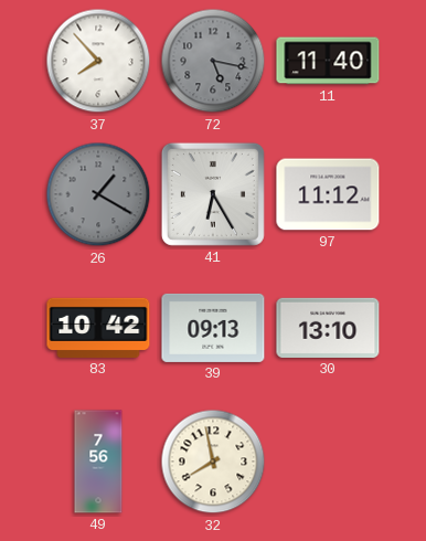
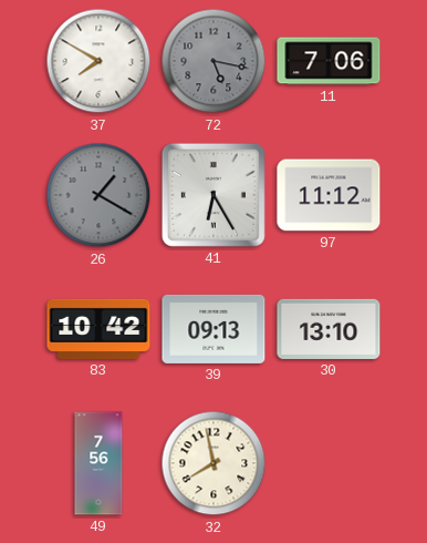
37: 7:53 -> 7:50 (98, 61)
11: 11:40 -> 7:06 (329, 61)
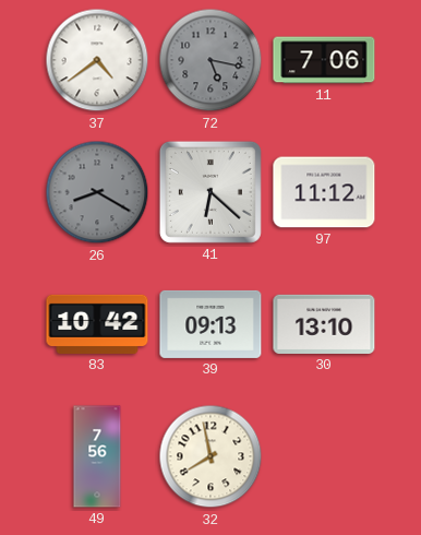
37: 7:50 -> 4:39 (97, 60)
26: 1:20 -> 8:20 (97, 192)
41: 6:25 -> 6:22 (211, 192)
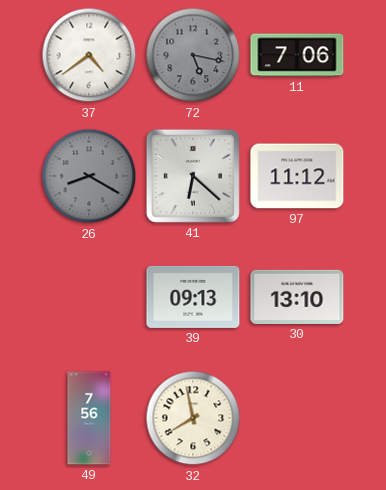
83: 10:42 -> none (97, 324)
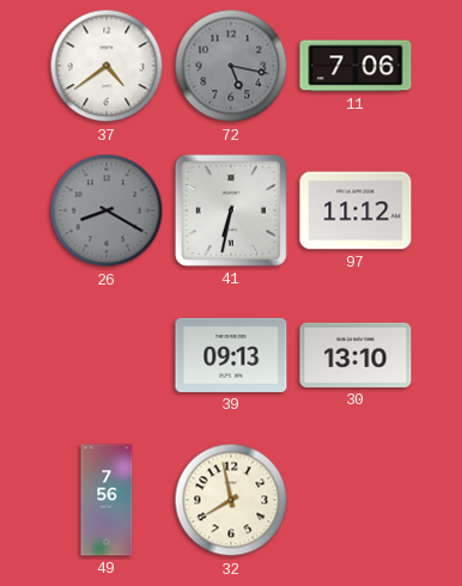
41: 6:22 -> 6:32 (231, 210)
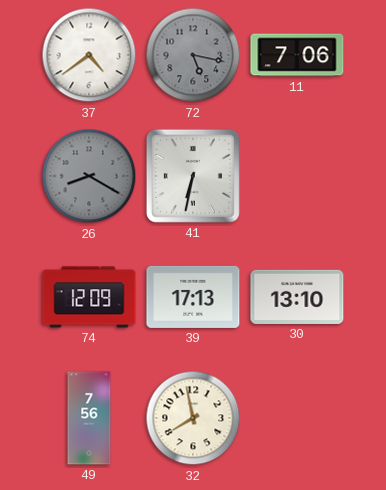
97: 11:12 -> none (355, 210)
74: none -> 12:09 (89, 297)
39: 09:13 -> 17:13 (193, 297)
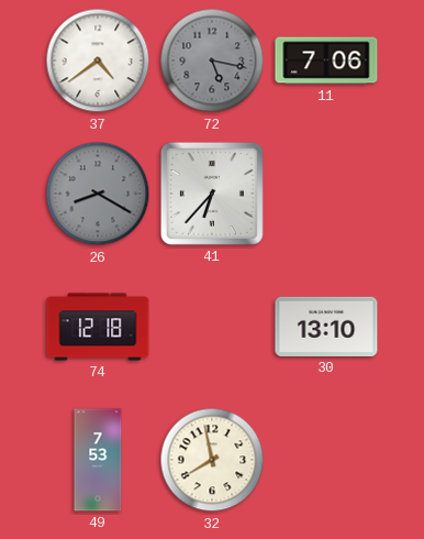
41: 6:32 -> 6:37 (212, 194)
74: 12:09 -> 12:18 (98, 327)
39: 17:13 -> none (193, 297)
49: 7:56 -> 7:53 (98, 460)
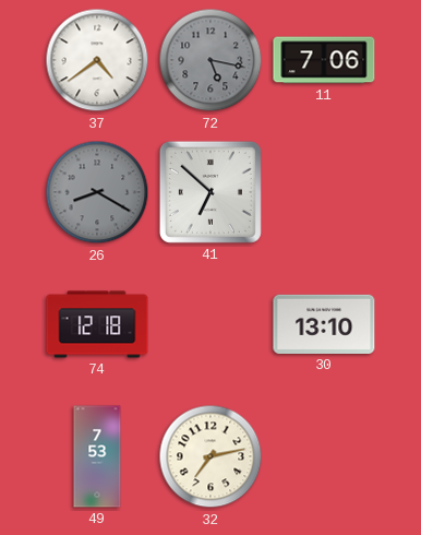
41: 6:37 -> 6:52 (211, 192)
32: 7:58 -> 7:13 (211, 456)
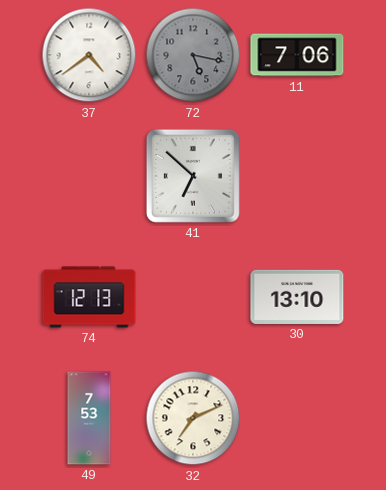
26: 8:20 -> none (97, 192)
74: 12:18 -> 12:13 (89, 297)
32: 7:13 -> 7:11 (193, 418)
